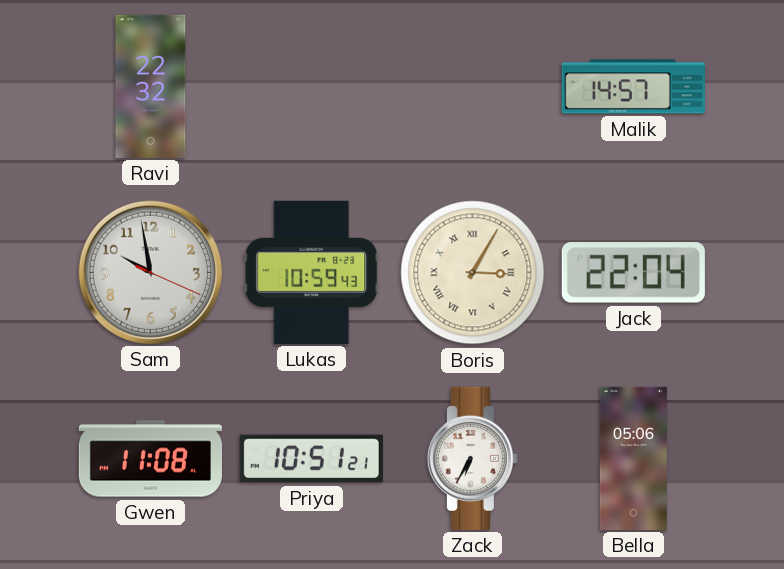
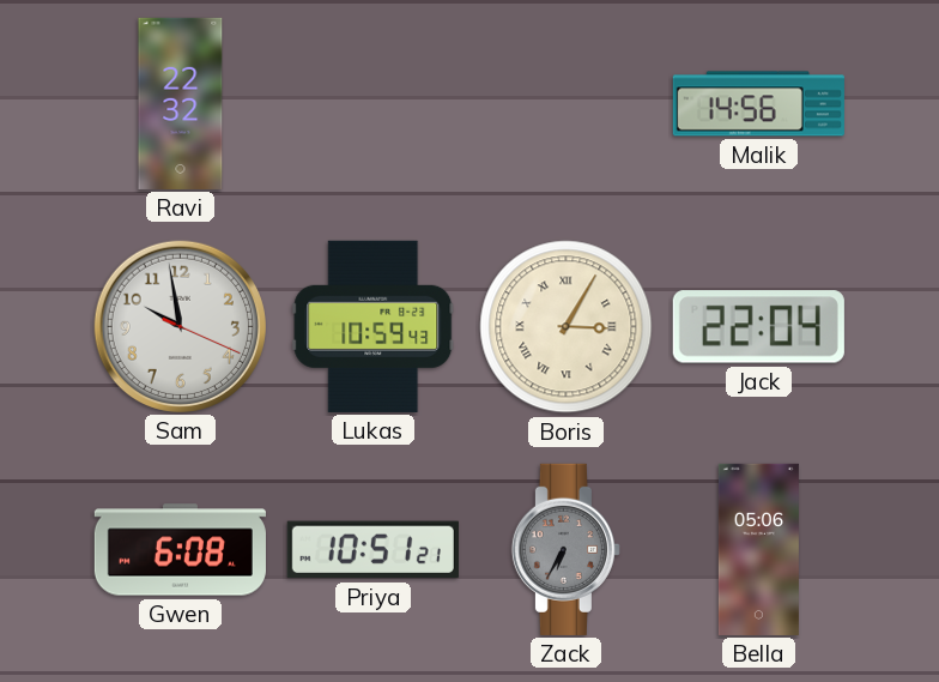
Malik: 14:57 -> 14:56 (758, 104)
Gwen: 11:08 -> 6:08 (180, 550)
Zack dial: white -> grey (565, 549)
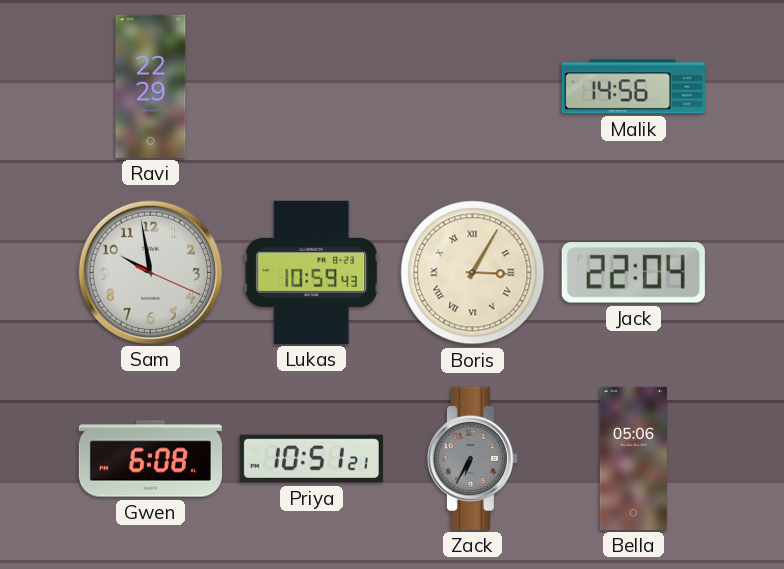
Ravi: 22:32 -> 22:29 (151, 86)
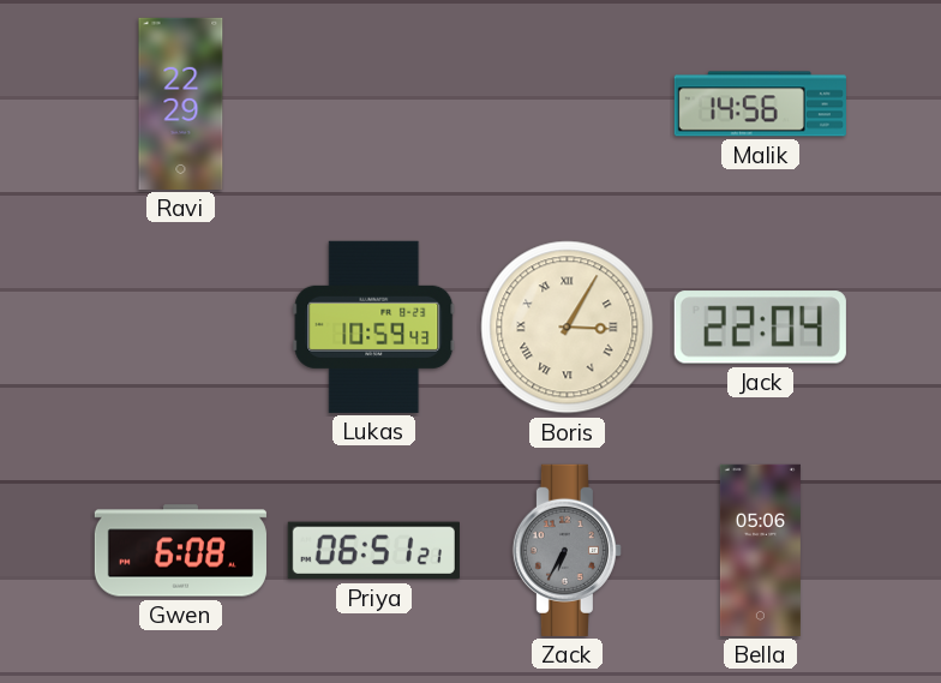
Sam: 9:58 -> none (150, 272)
Priya: 10:51 -> 06:51 (373, 551)
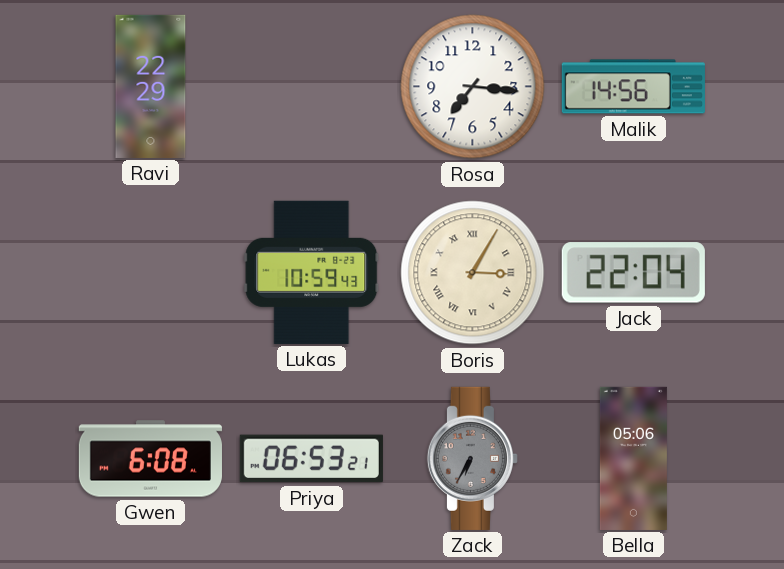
Rosa: none -> 7:16 (473, 87)
Priya: 06:51 -> 06:53 (311, 459)
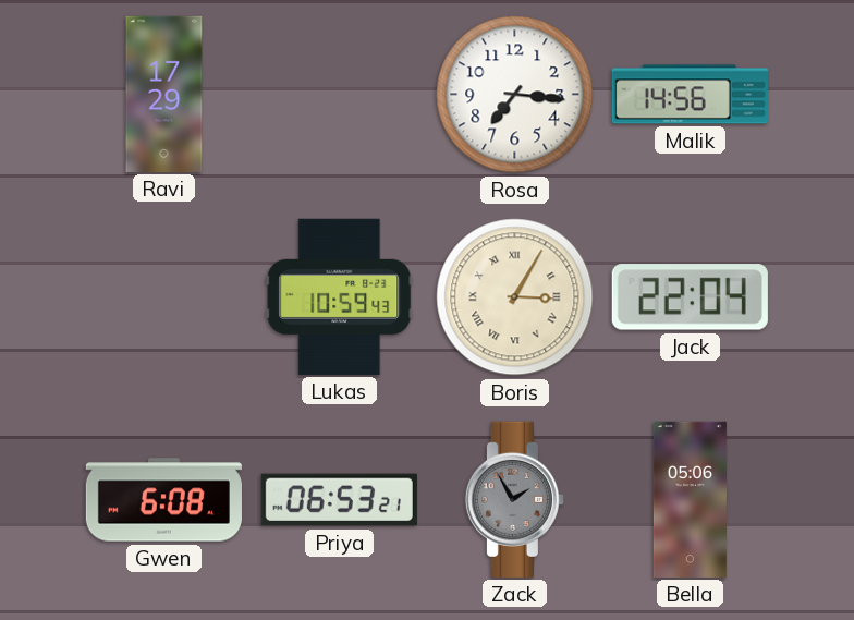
Ravi: 22:29 -> 17:29 (164, 94)
Zack: 6:35 -> 1:55 (514, 499)
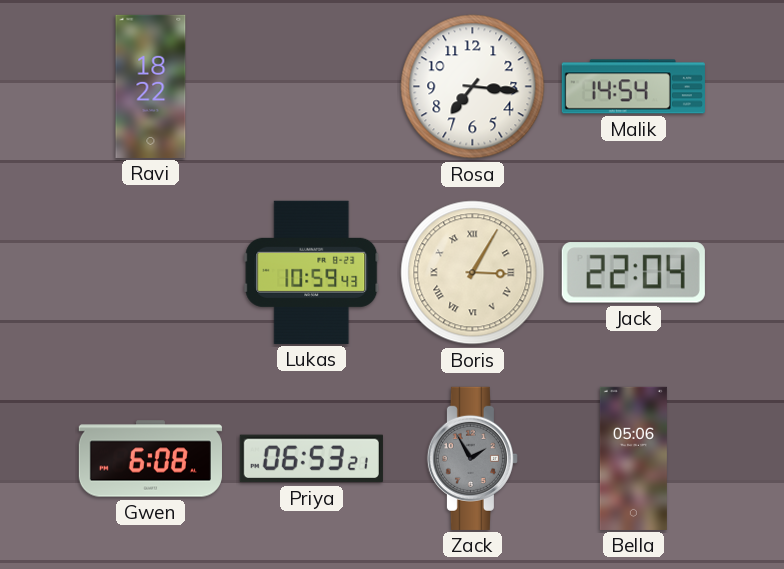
Ravi: 17:29 -> 18:22 (151, 86)
Malik: 14:56 -> 14:54 (633, 87)
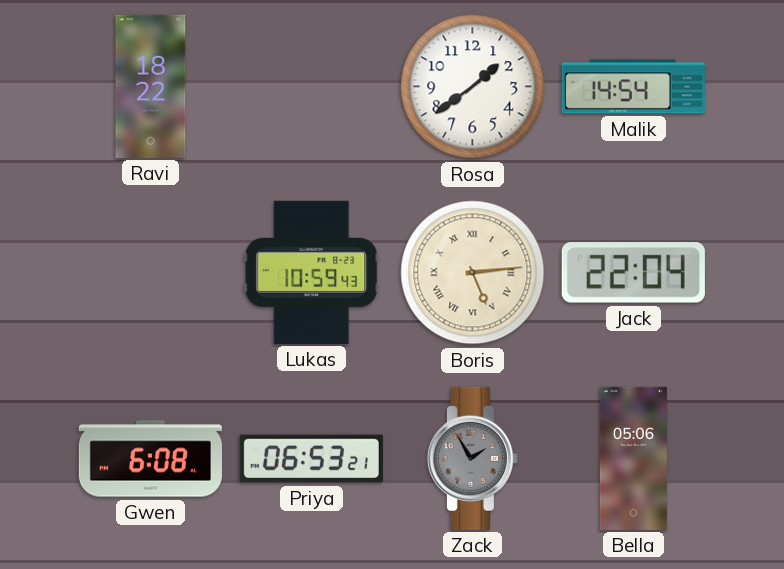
Rosa: 7:16 -> 1:39 (473, 87)
Boris: 3:05 -> 5:14 (473, 273)
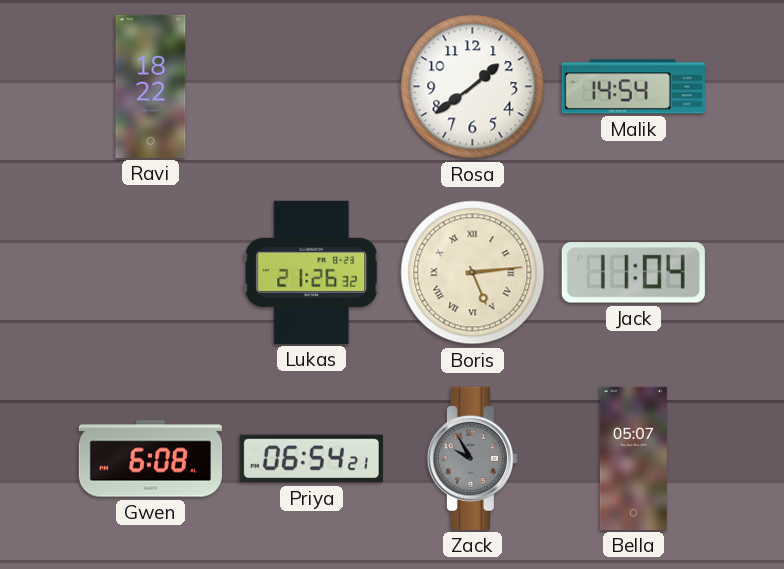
Lukas: 10:59 -> 21:26 (312, 272)
Jack: 22:04 -> 11:04 (633, 273)
Priya: 06:53 -> 06:54 (311, 459)
Zack: 1:55 -> 9:55 (472, 458)
Bella: 05:06 -> 05:07 (633, 458)
